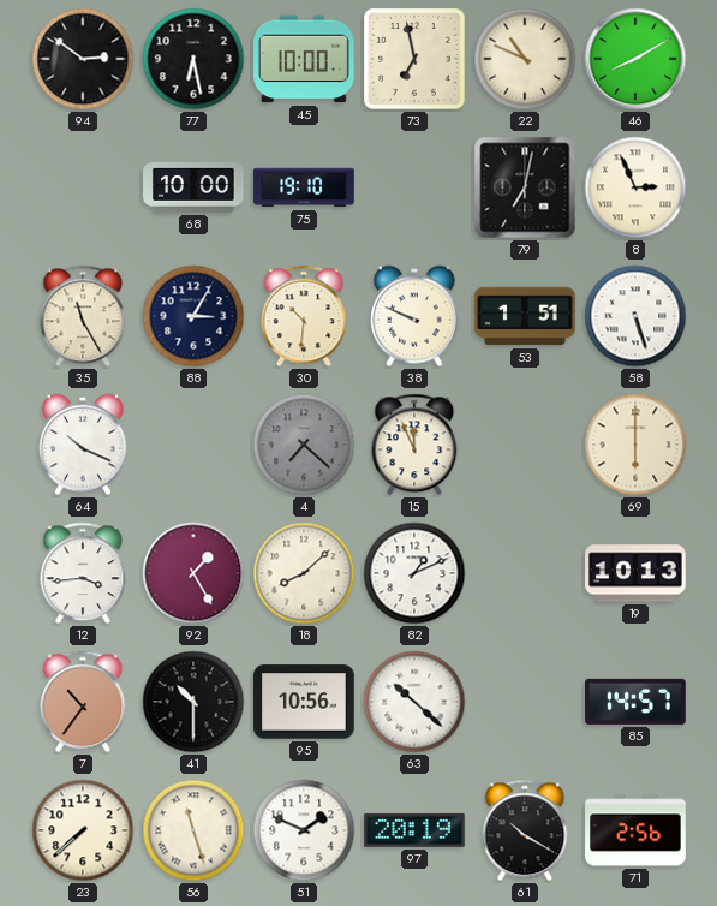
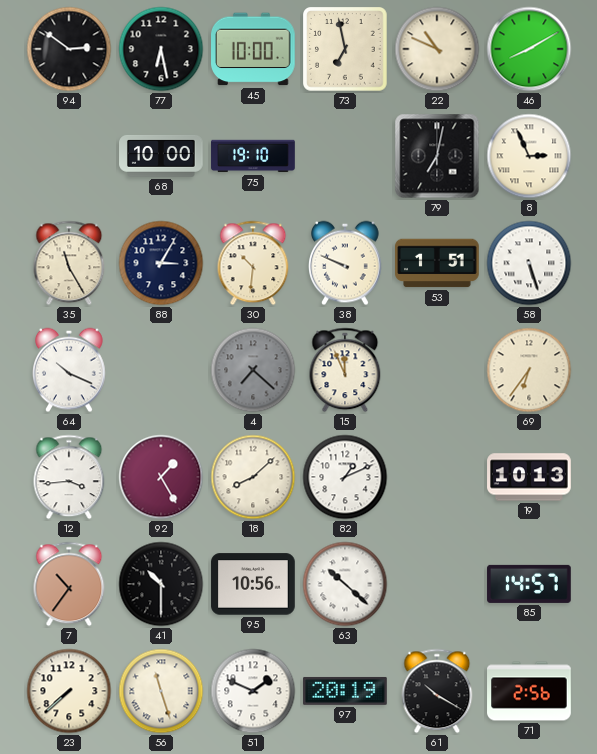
69: 6:00 -> 6:36 (529, 370)
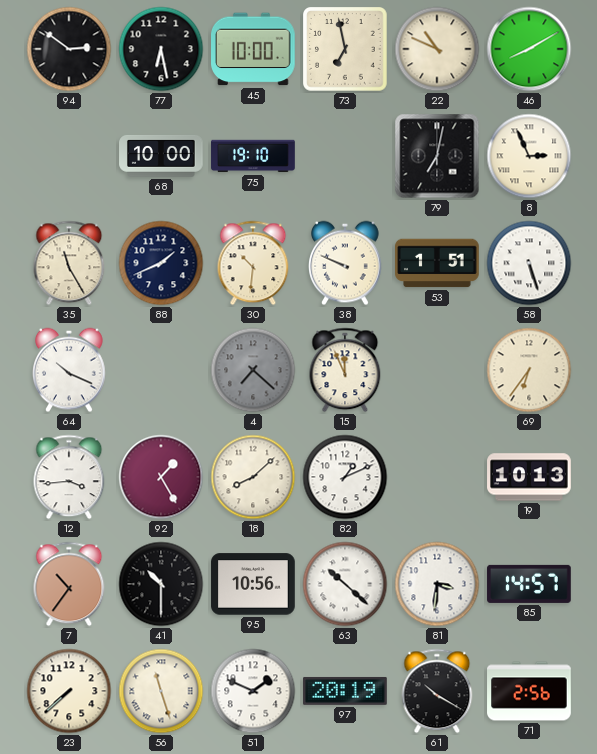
88: 3:05 -> 1:41 (161, 263)
81: none -> 3:31 (437, 584)
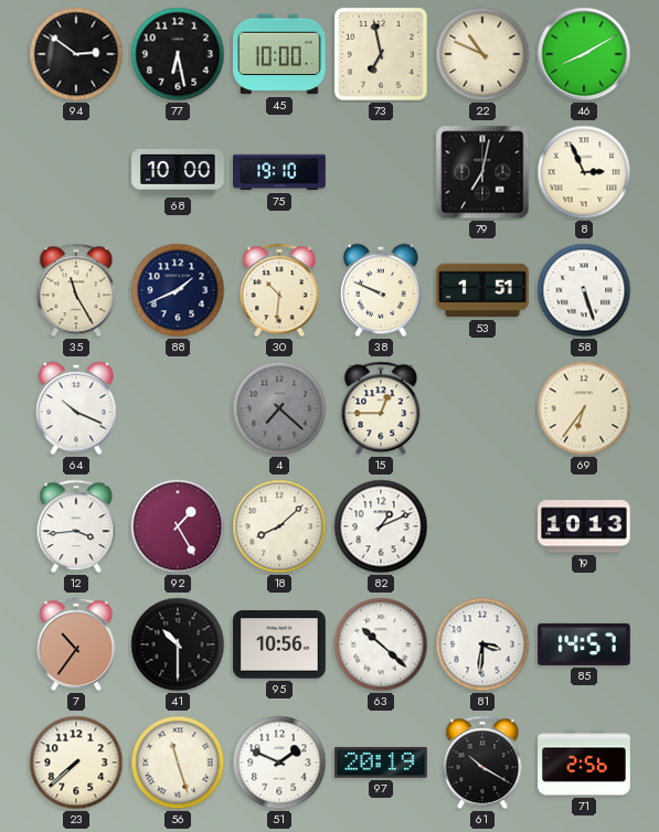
15: 11:56 -> 12:45 (381, 408)
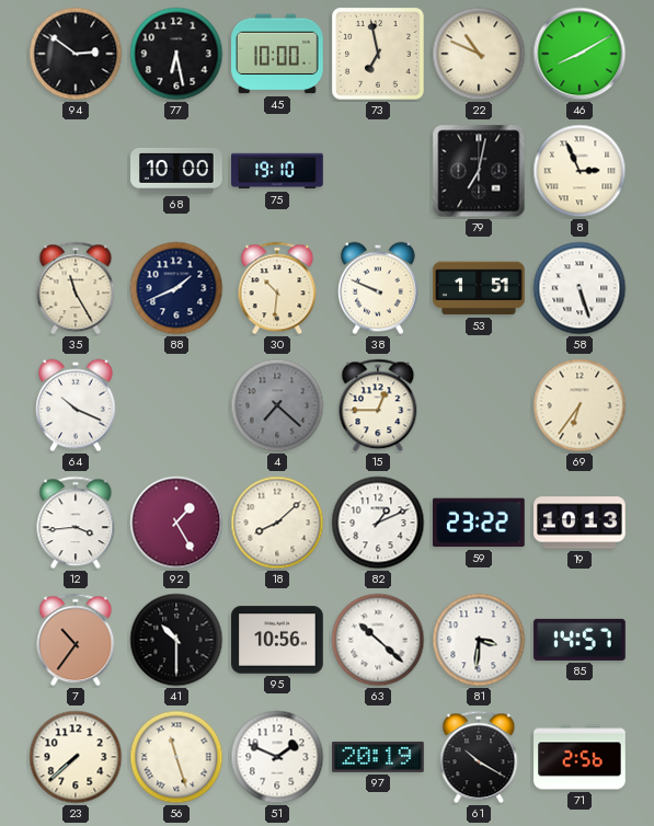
59: none -> 23:22 (479, 523)
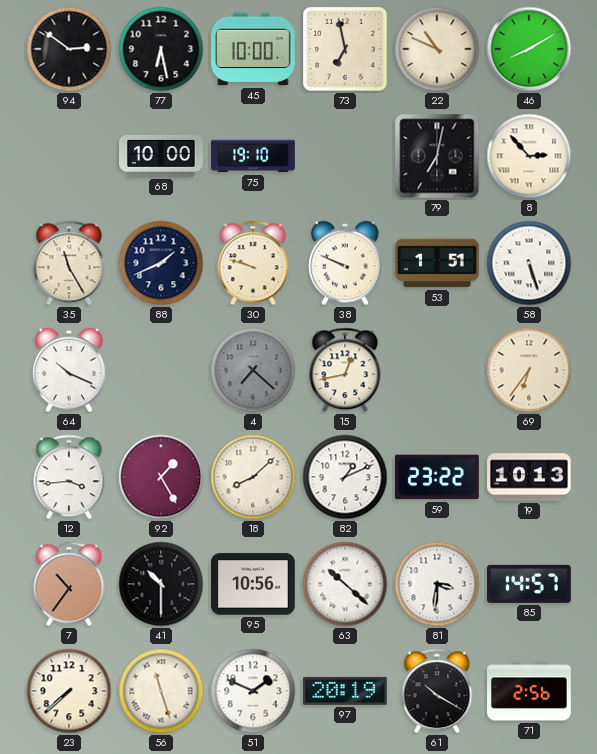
8: 2:56 -> 2:53 (529, 156)
30: 10:31 -> 9:48 (253, 263)
15: 12:45 -> 12:43 (345, 370)
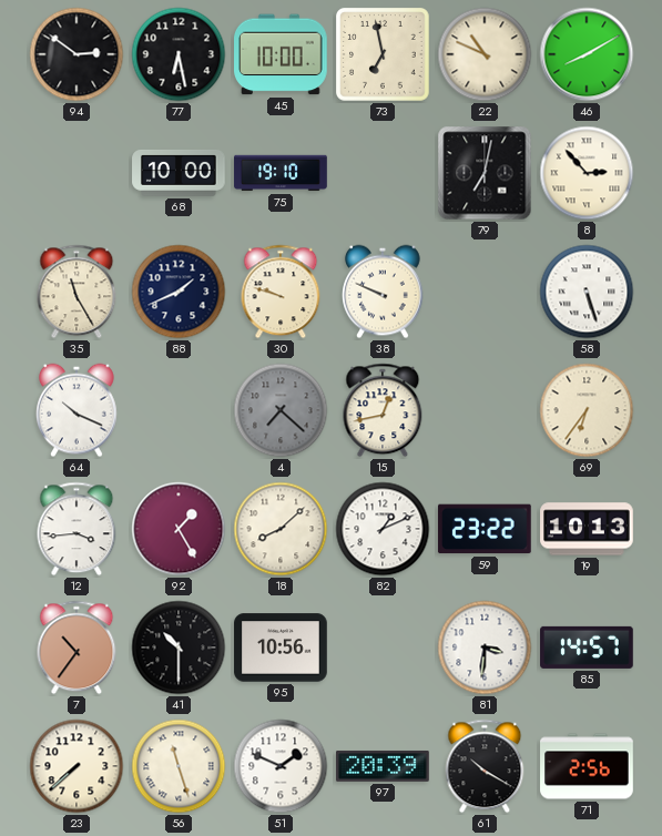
53: 1:51 -> none (437, 263)
63: 10:22 -> none (345, 584)
97: 20:19 -> 20:39 (383, 766)
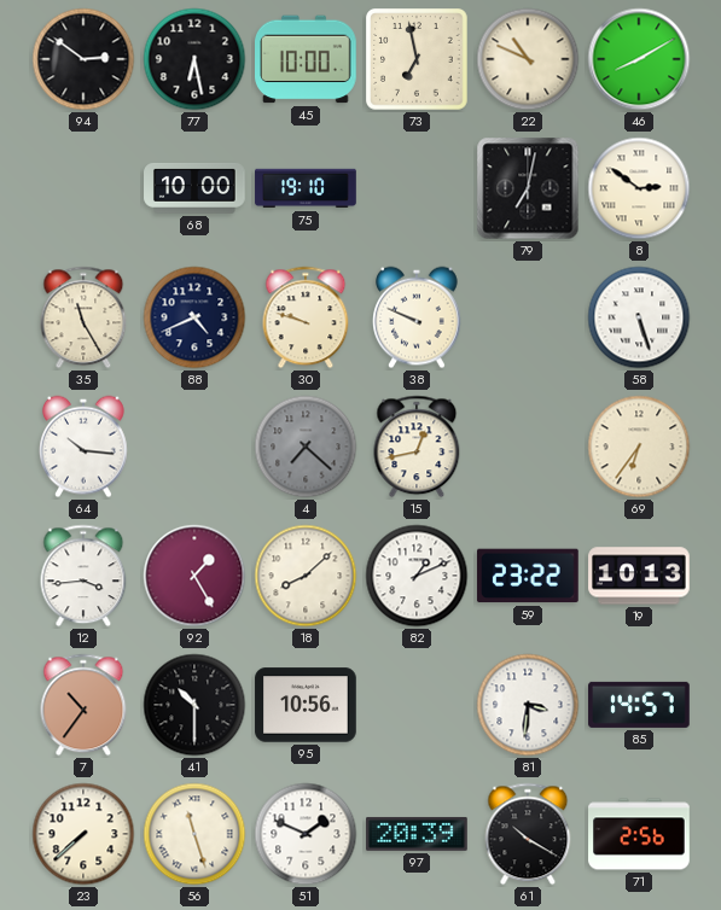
8: 2:53 -> 2:51 (639, 188)
88: 1:41 -> 4:41 (194, 317)
64: 10:19 -> 10:16 (85, 447)
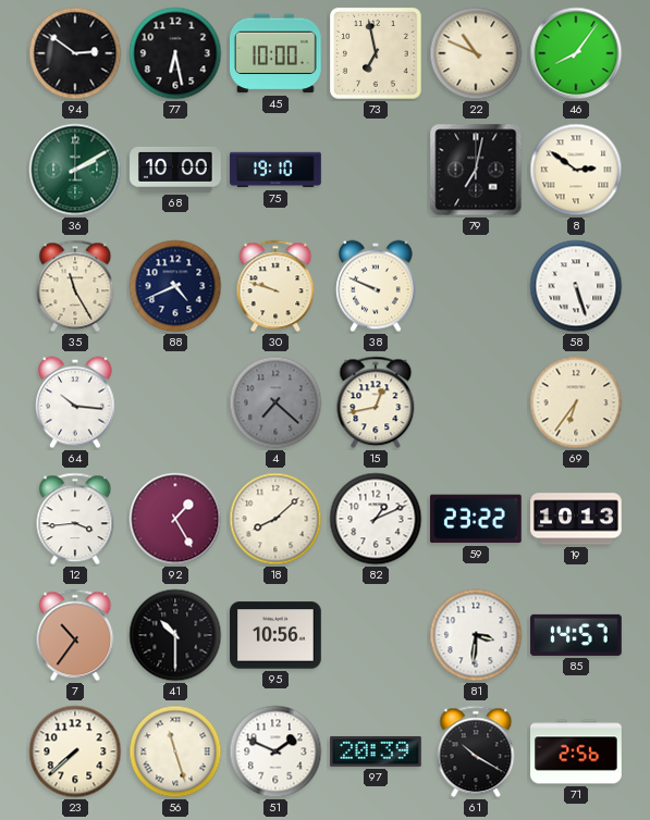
46: 8:10 -> 8:06 (576, 53)
36: none -> 2:10 (75, 170)
